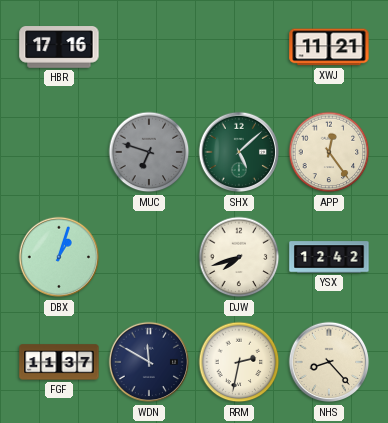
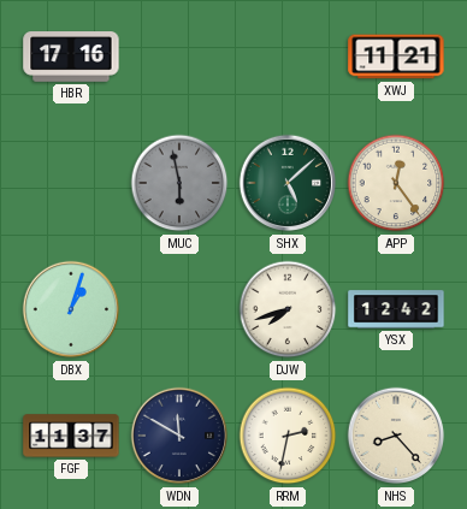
MUC: 6:48 -> 5:58 (179, 183)
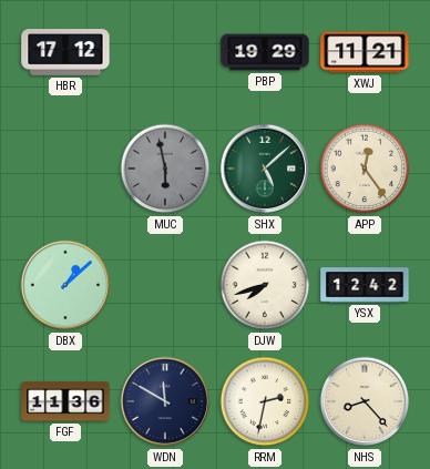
HBR: 17:16 -> 17:12 (65, 52)
PBP: none -> 19:29 (265, 52)
DBX: 1:03 -> 1:08 (65, 285)
FGF: 11:37 -> 11:36 (65, 401)
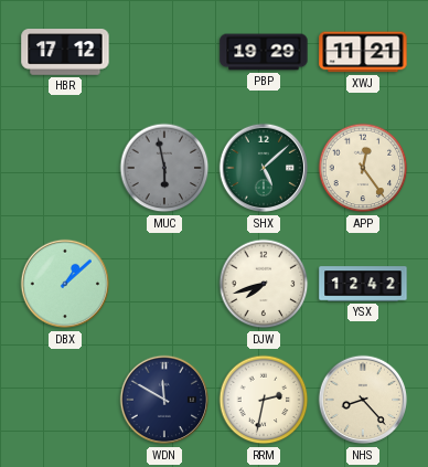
FGF: 11:36 -> none (65, 401)
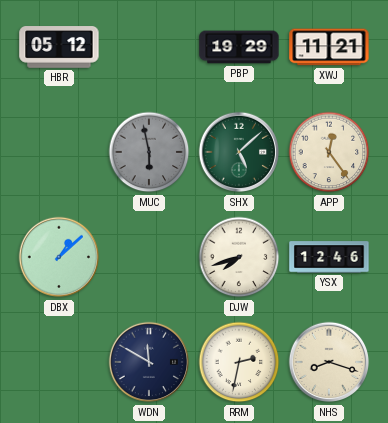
HBR: 17:12 -> 05:12 (59, 47)
YSX: 12:42 -> 12:46 (329, 257)
NHS: 8:23 -> 8:18 (329, 362)
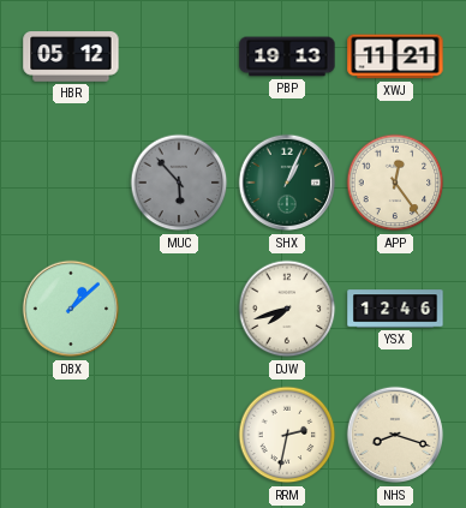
PBP: 19:29 -> 19:13 (287, 56)
MUC: 5:58 -> 5:53 (179, 183)
SHX: 5:08 -> 1:04 (287, 183)
WDN: 11:50 -> none (149, 362)
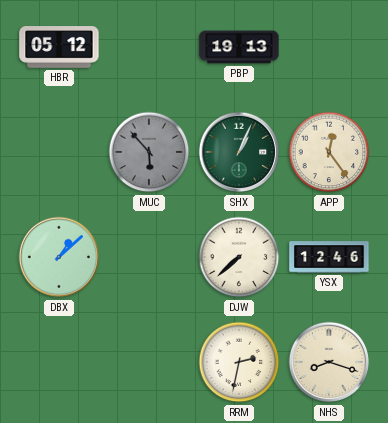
XWJ: 11:21 -> none (395, 56)
DJW: 7:42 -> 7:38 (239, 257)
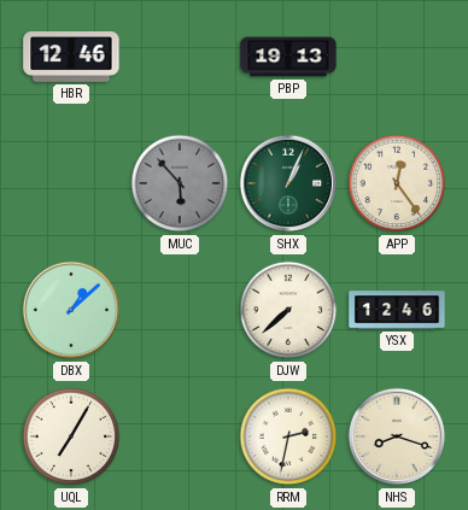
HBR: 05:12 -> 12:46 (71, 57)
UQL: none -> 7:05 (71, 436)
